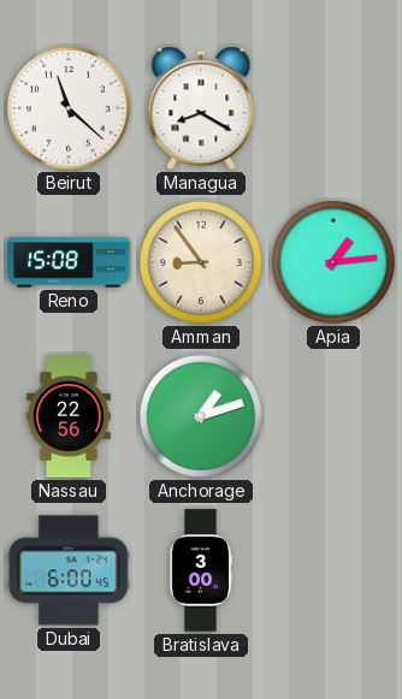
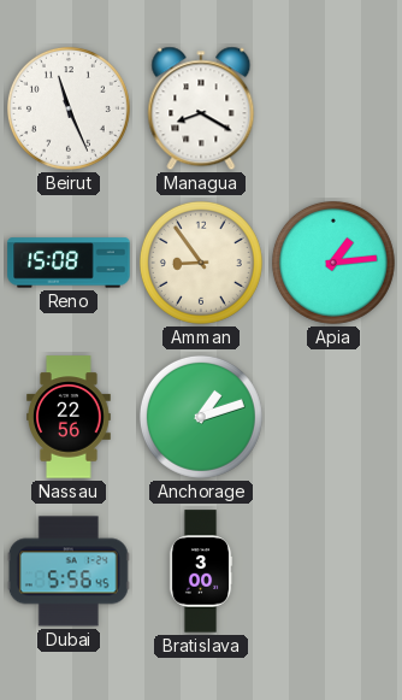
Beirut: 11:22 -> 11:26 (69, 108)
Dubai: 6:00 -> 5:56 (69, 571)
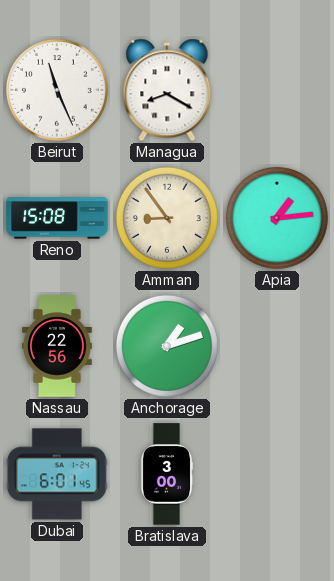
Dubai: 5:56 -> 6:01 (57, 474)
